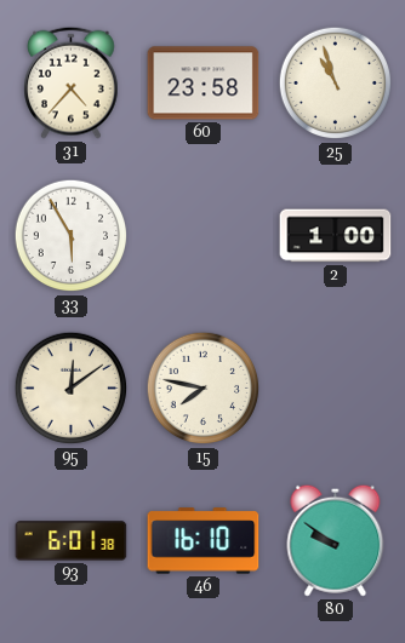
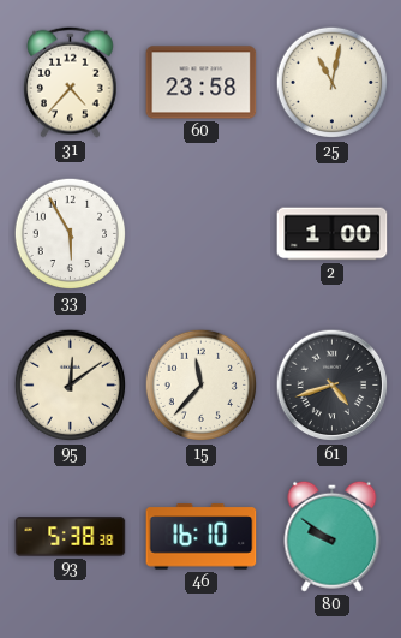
25: 10:57 -> 11:02 (333, 83)
15: 7:47 -> 11:37 (202, 386)
61: none -> 4:42 (333, 386)
93: 6:01 -> 5:38 (71, 537)
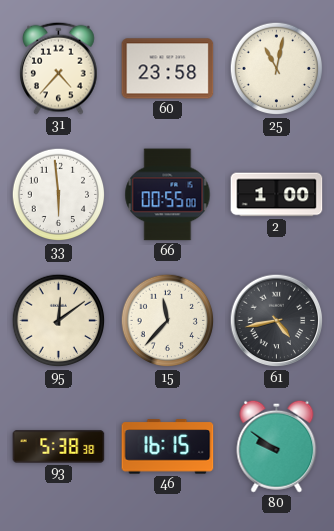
33: 5:55 -> 5:59 (59, 195)
66: none -> 00:55 (168, 195)
61: 4:42 -> 4:43 (277, 321)
46: 16:10 -> 16:15 (168, 447)
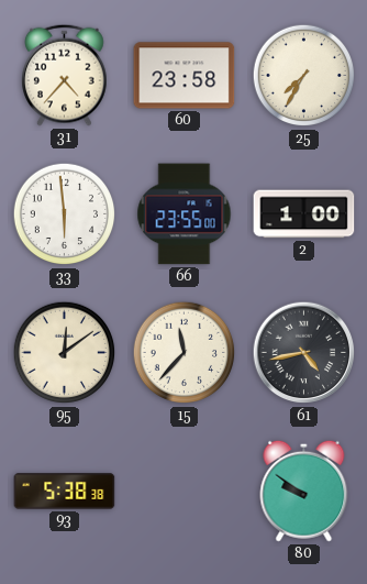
25: 11:02 -> 7:35 (304, 76)
66: 00:55 -> 23:55 (185, 214)
46: 16:15 -> none (168, 447)
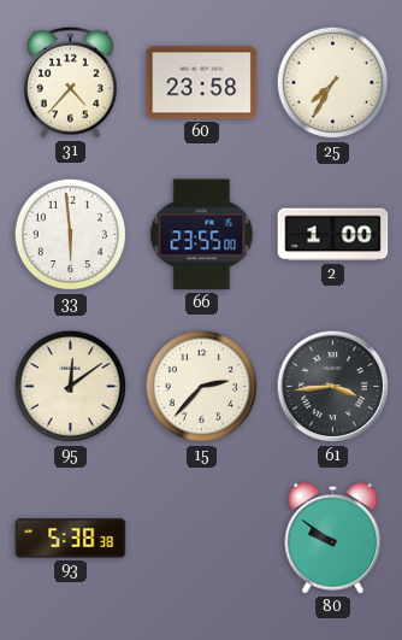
15: 11:37 -> 2:37 (202, 387)
61: 4:43 -> 3:44 (333, 387)
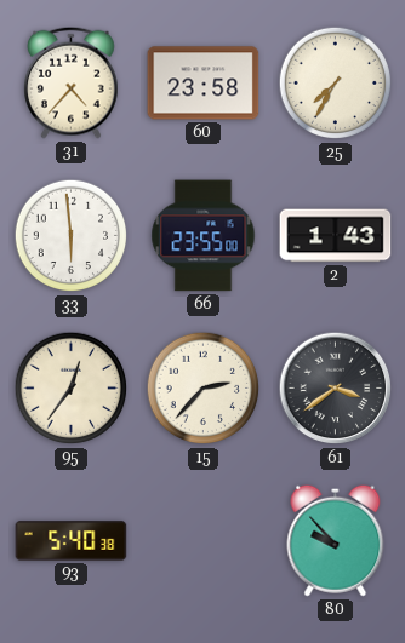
2: 1:00 -> 1:43 (336, 236)
95: 12:09 -> 12:36 (72, 389)
61: 3:44 -> 3:39 (336, 389)
93: 5:38 -> 5:40 (72, 541)
80: 9:51 -> 9:53 (336, 540)
